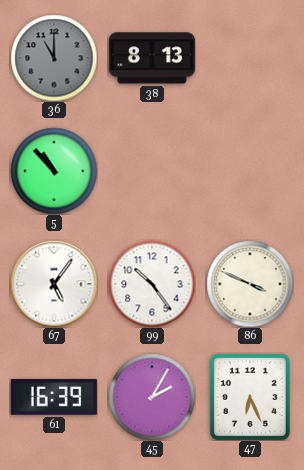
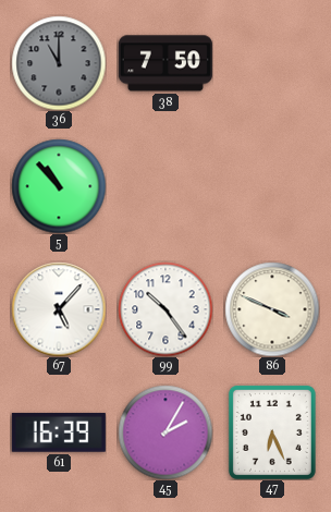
38: 8:13 -> 7:50 (165, 63)
67: 5:06 -> 5:07 (59, 309)
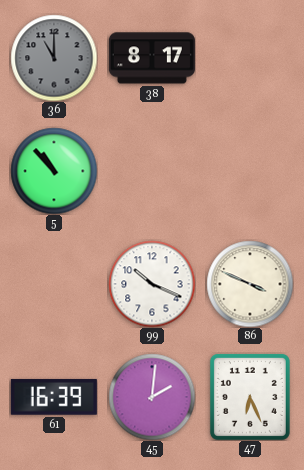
38: 7:50 -> 8:17 (152, 58)
67: 5:07 -> none (59, 309)
99: 10:24 -> 10:19 (152, 284)
45: 2:05 -> 2:01 (152, 397)
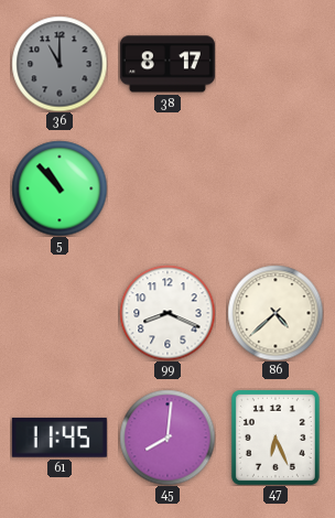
99: 10:19 -> 8:19 (167, 313)
86: 3:49 -> 4:38 (275, 313)
61: 16:39 -> 11:45 (60, 438)
45: 2:01 -> 8:01 (167, 438)
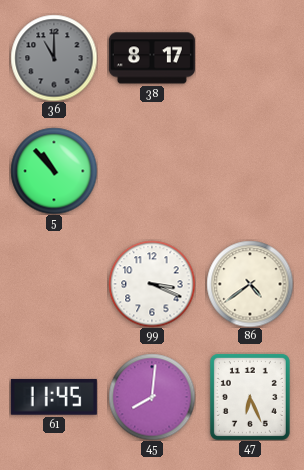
99: 8:19 -> 3:19 (152, 284)
86: 4:38 -> 4:39 (250, 284)
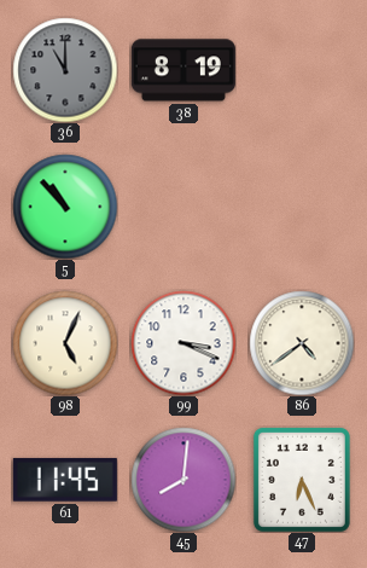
38: 8:17 -> 8:19 (183, 70)
98: none -> 5:04 (65, 343)
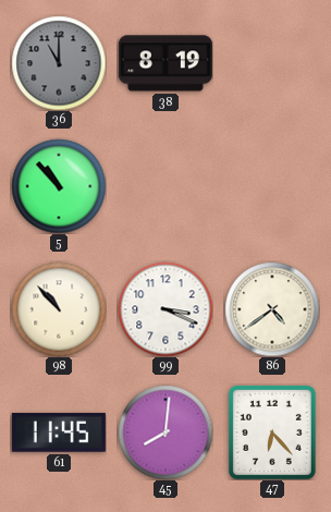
98: 5:04 -> 10:53 (59, 309)
47: 6:26 -> 6:23 (272, 432)
